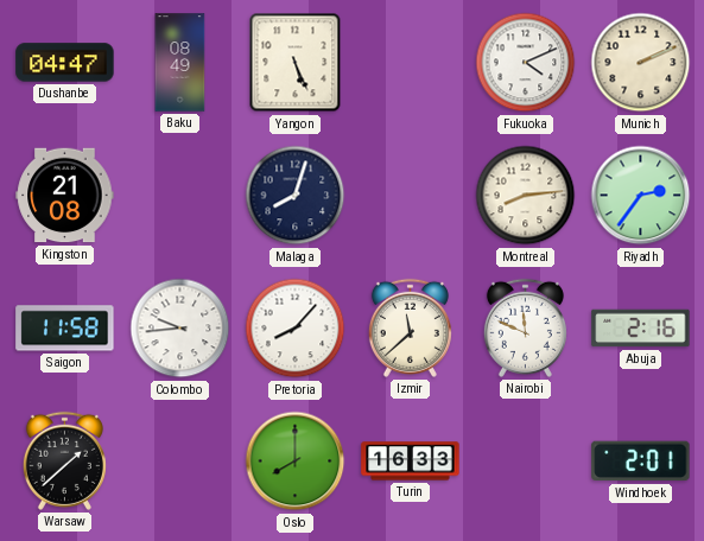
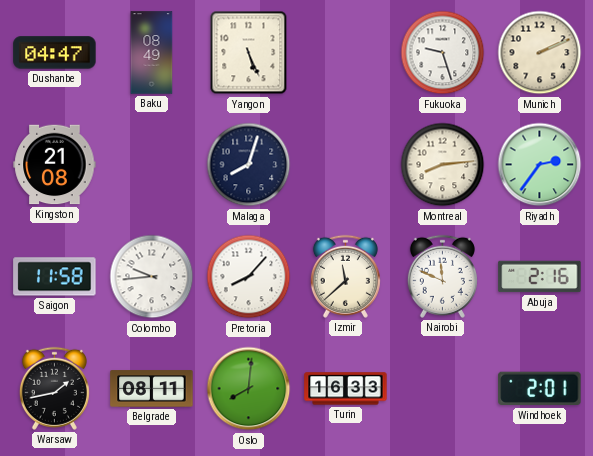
Fukuoka: 4:11 -> 9:27 (443, 53)
Warsaw: 1:38 -> 1:43 (54, 388)
Belgrade: none -> 08:11 (152, 389)
Oslo: 8:00 -> 8:01 (249, 389)
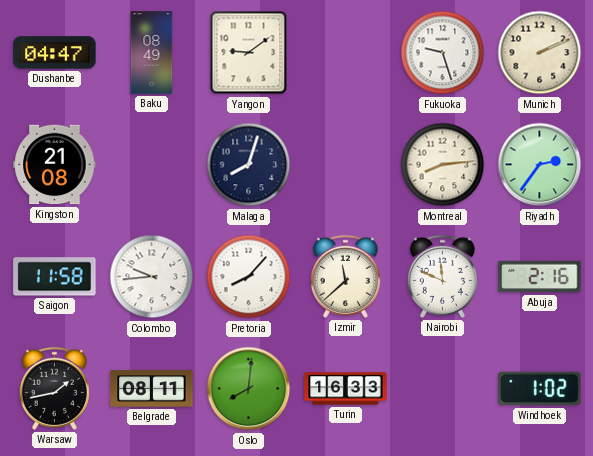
Yangon: 5:26 -> 9:09 (249, 53)
Windhoek: 2:01 -> 1:02 (540, 389)
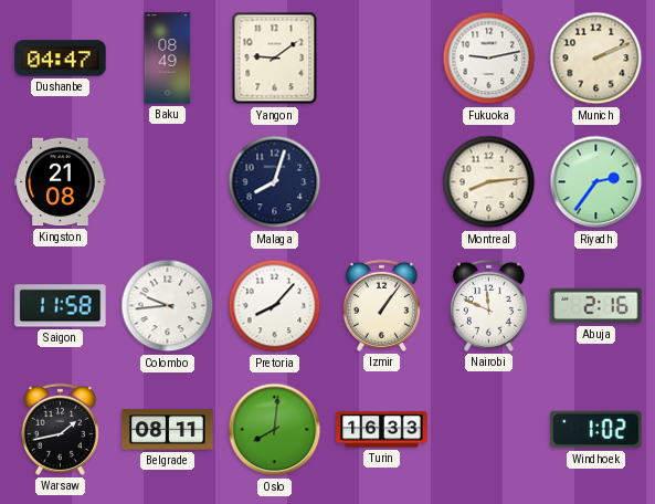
Fukuoka: 9:27 -> 9:13 (489, 59)
Izmir: 11:38 -> 1:06 (381, 305)
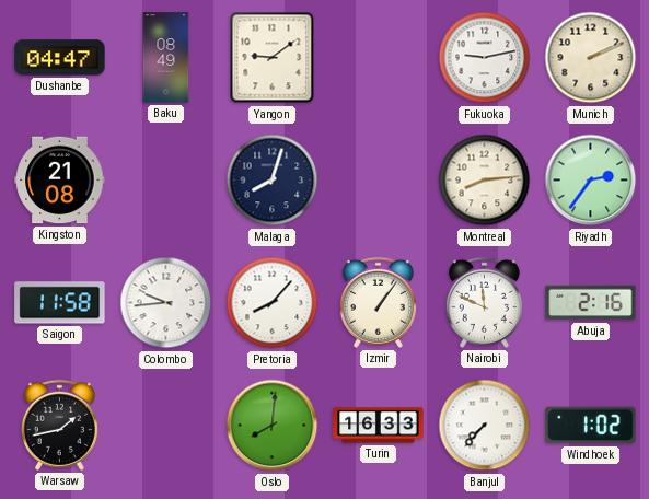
Belgrade: 08:11 -> none (168, 430)
Banjul: none -> 7:37 (485, 426)
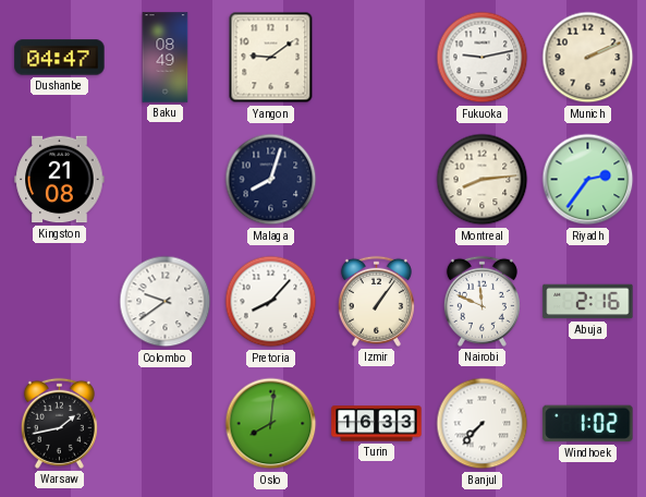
Saigon: 11:58 -> none (60, 303)
Colombo: 9:44 -> 9:39 (166, 302)
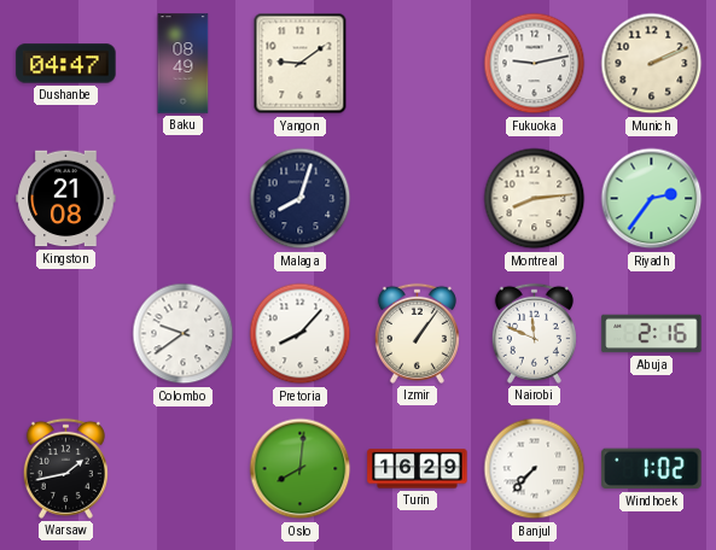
Turin: 16:33 -> 16:29 (418, 469)
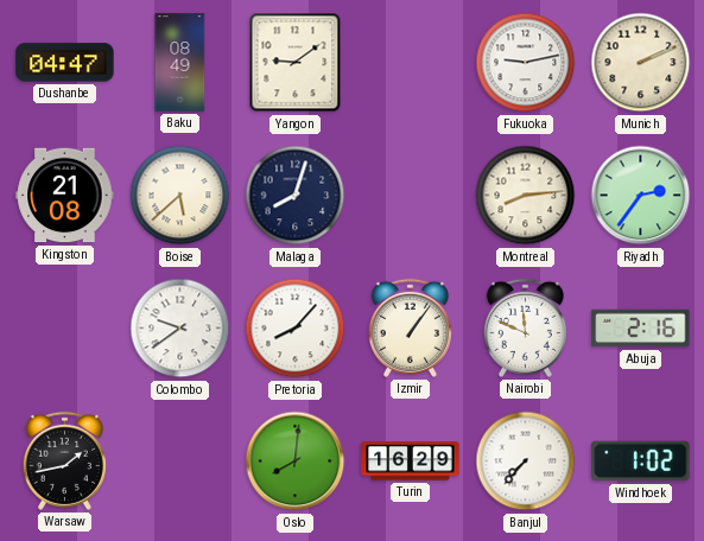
Boise: none -> 5:38 (180, 196)
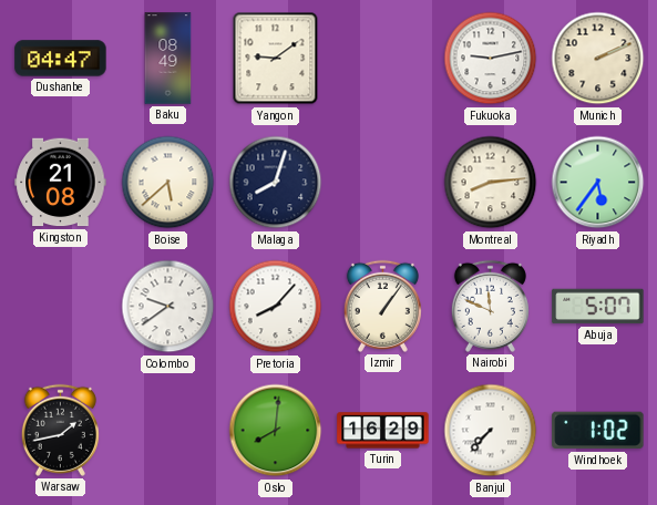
Riyadh: 2:36 -> 5:36 (598, 183)
Abuja: 2:16 -> 5:07 (598, 307)
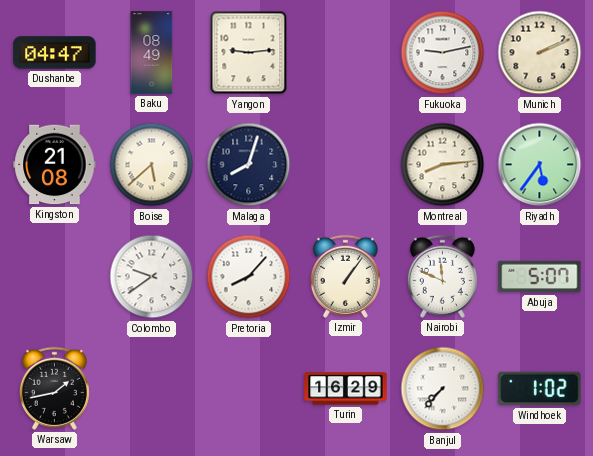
Yangon: 9:09 -> 9:14 (249, 53)
Oslo: 8:01 -> none (276, 431)
